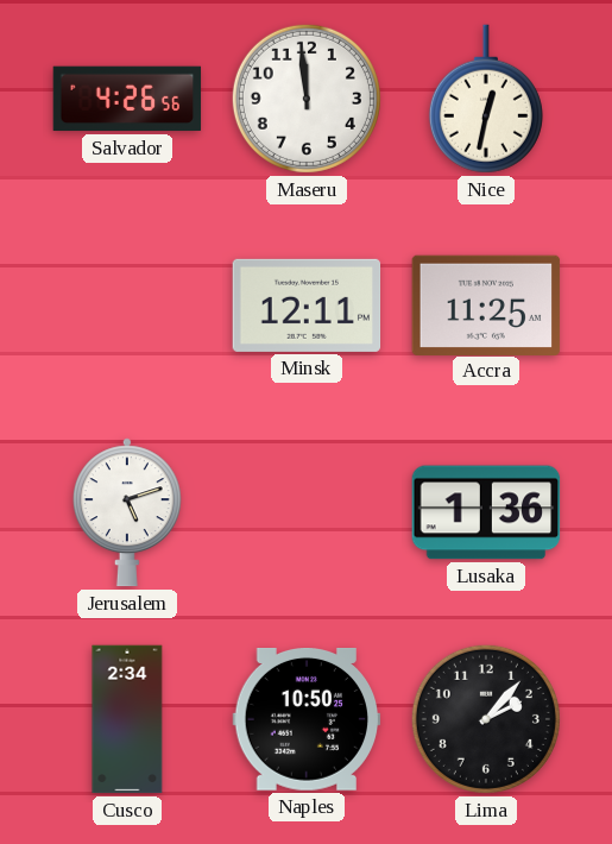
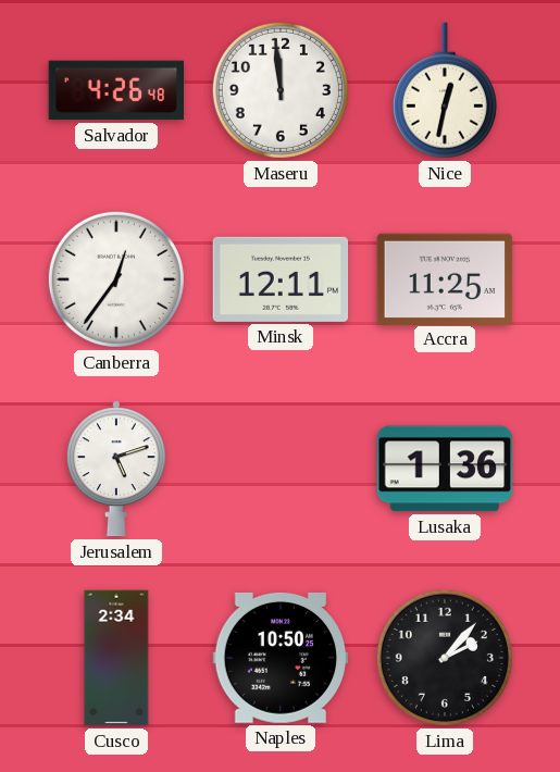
Salvador: 4:26:56 -> 4:26:48 (116, 90)
Canberra: none -> 12:36 (116, 279)
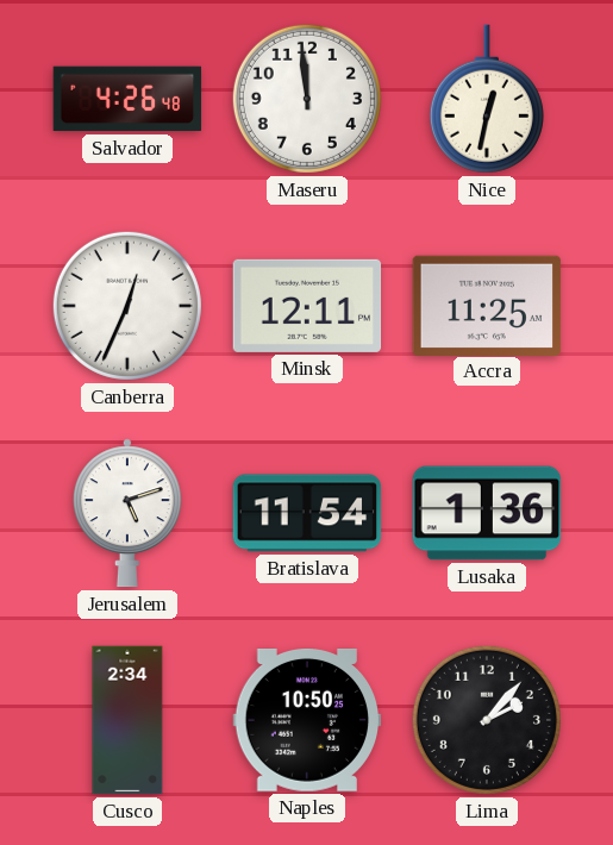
Canberra: 12:36 -> 12:34 (127, 306)
Bratislava: none -> 11:54 (307, 513)
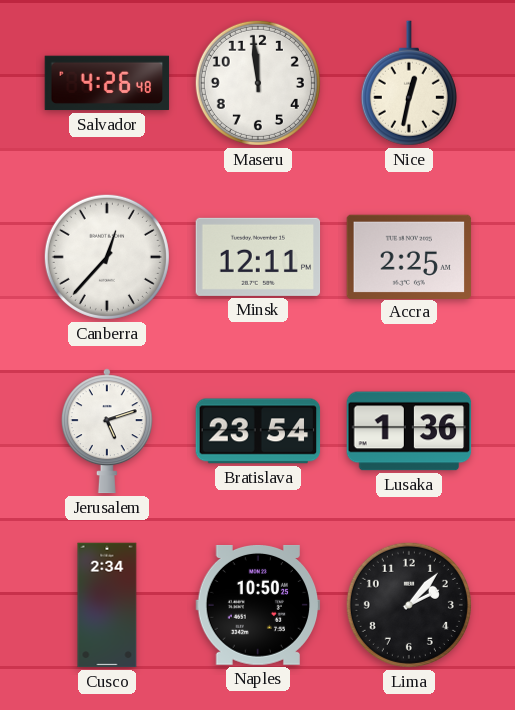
Canberra: 12:34 -> 12:37 (107, 257)
Accra: 11:25 -> 2:25 (409, 256)
Bratislava: 11:54 -> 23:54 (258, 431)
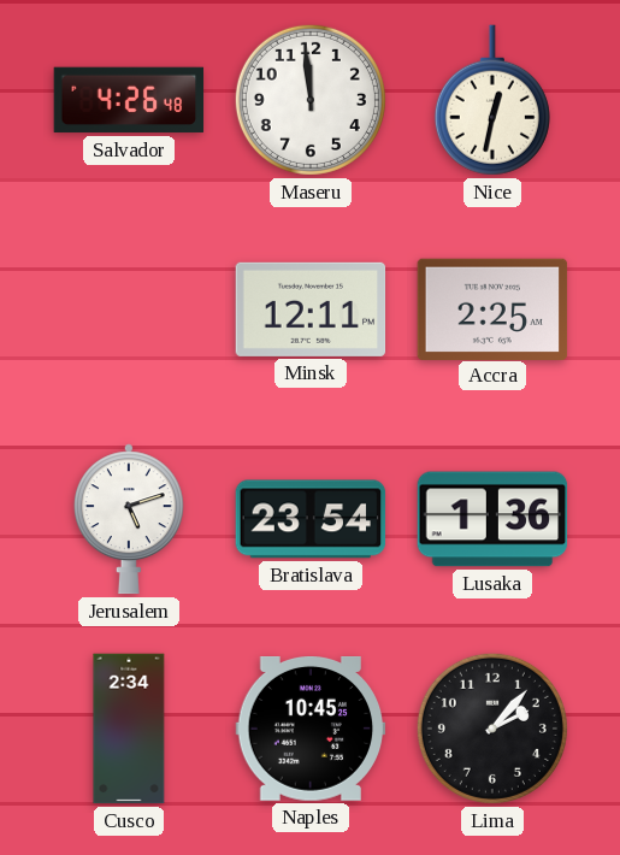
Canberra: 12:37 -> none (107, 257)
Naples: 10:50 -> 10:45 (311, 730)
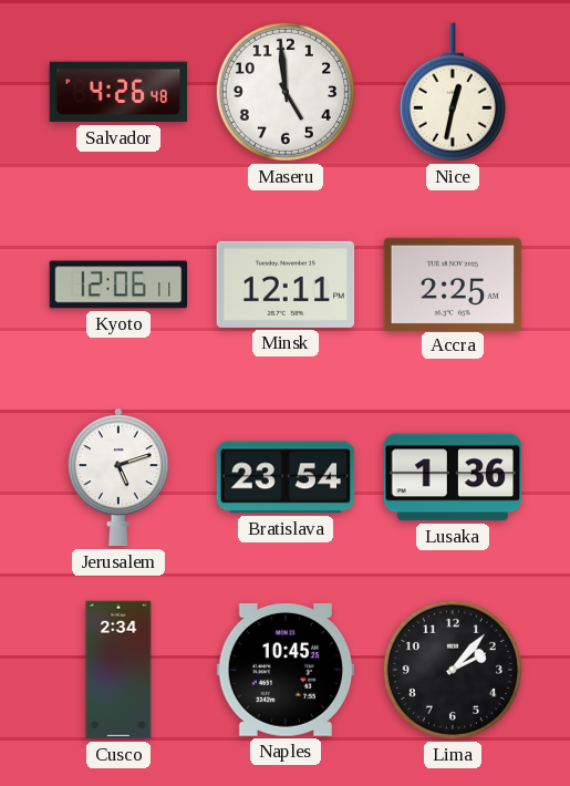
Maseru: 11:59 -> 4:59 (286, 92)
Kyoto: none -> 12:06 (118, 285)
